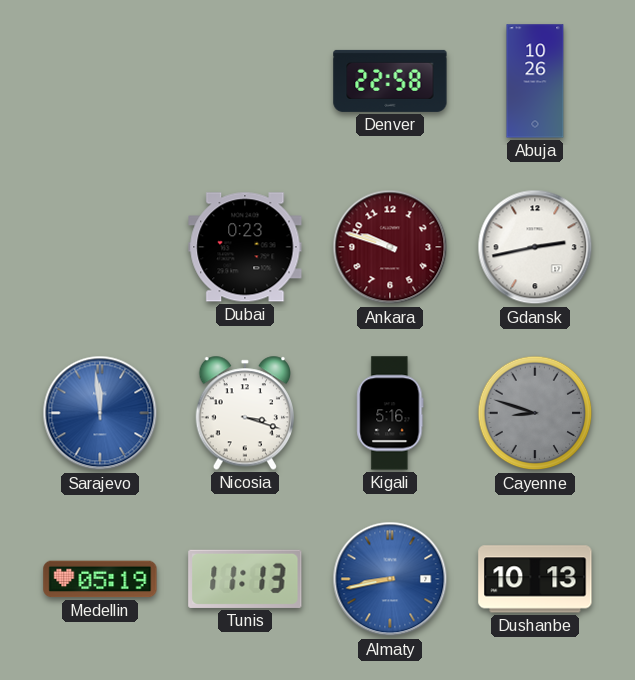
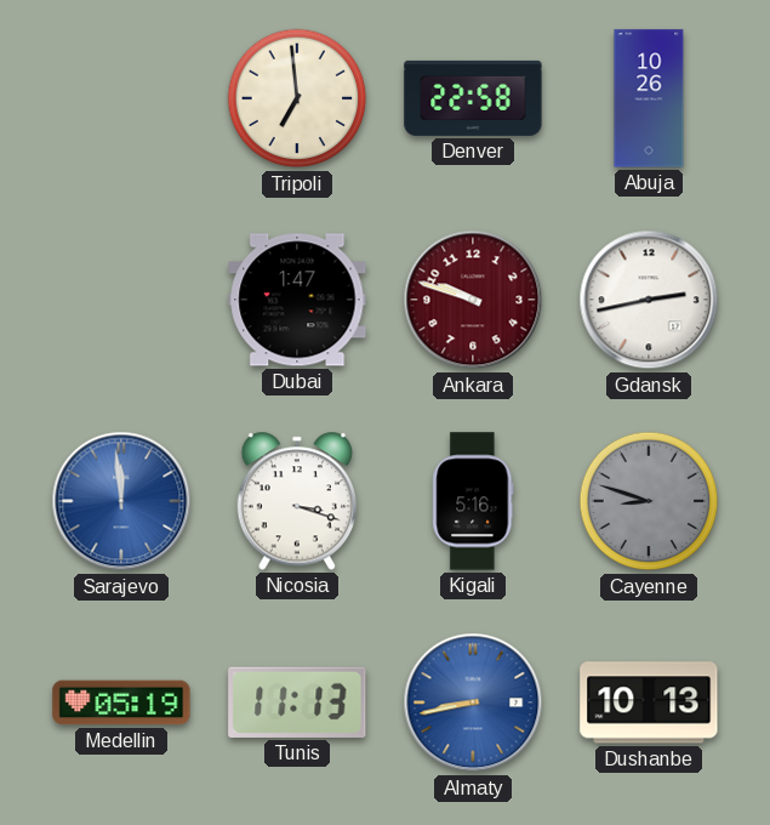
Tripoli: none -> 6:59 (297, 98)
Dubai: 0:23 -> 1:47 (297, 300)
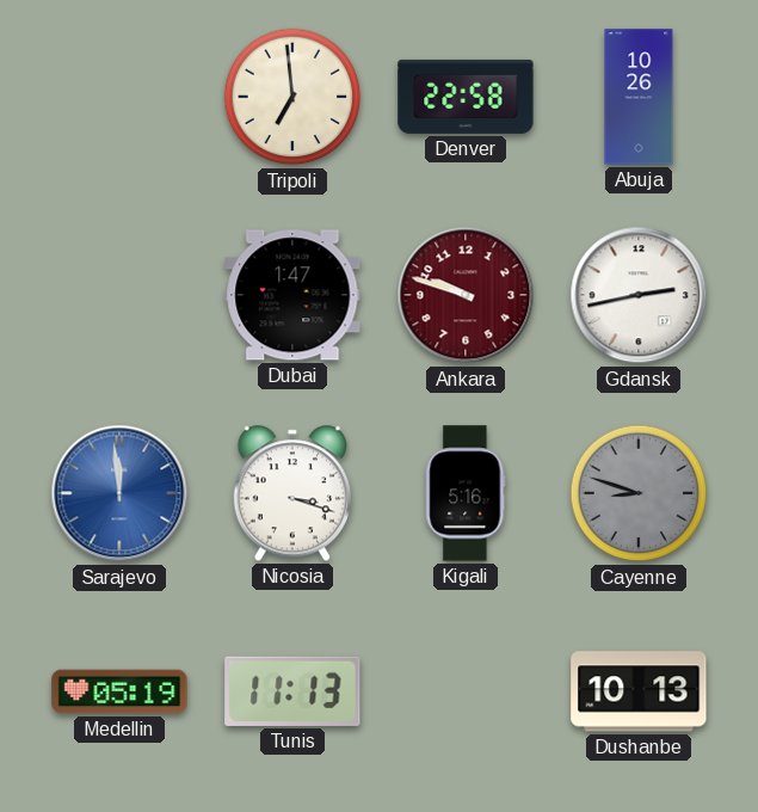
Almaty: 8:43 -> none (473, 702)
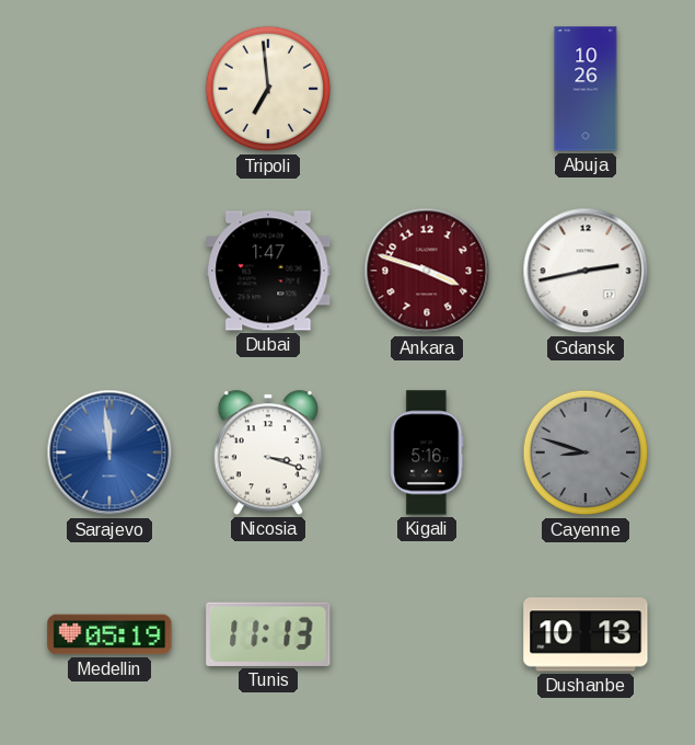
Denver: 22:58 -> none (466, 97)
Ankara: 9:48 -> 3:48 (427, 271)
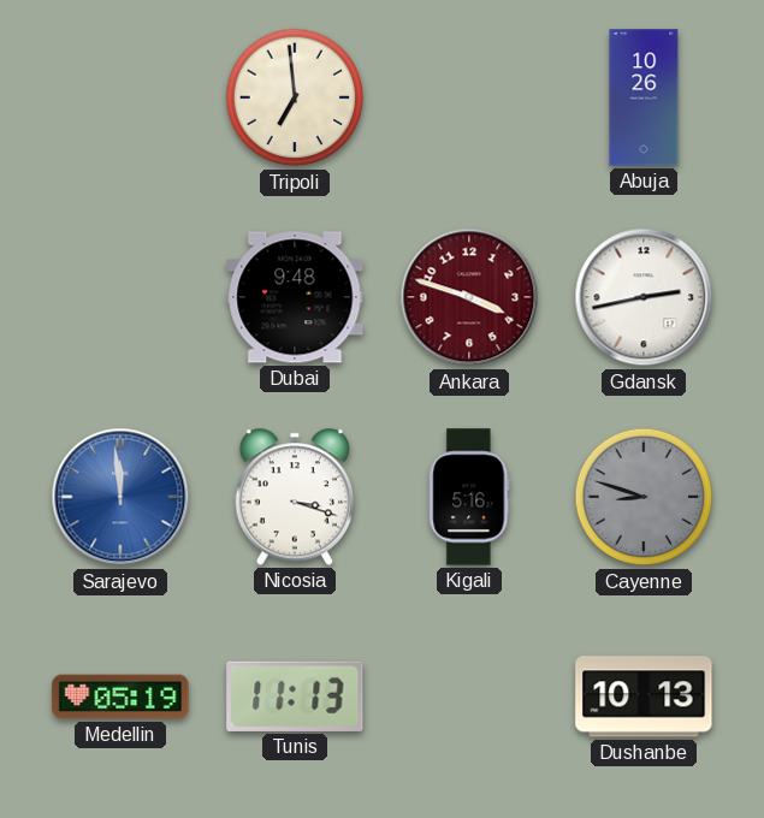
Dubai: 1:47 -> 9:48 (295, 297)
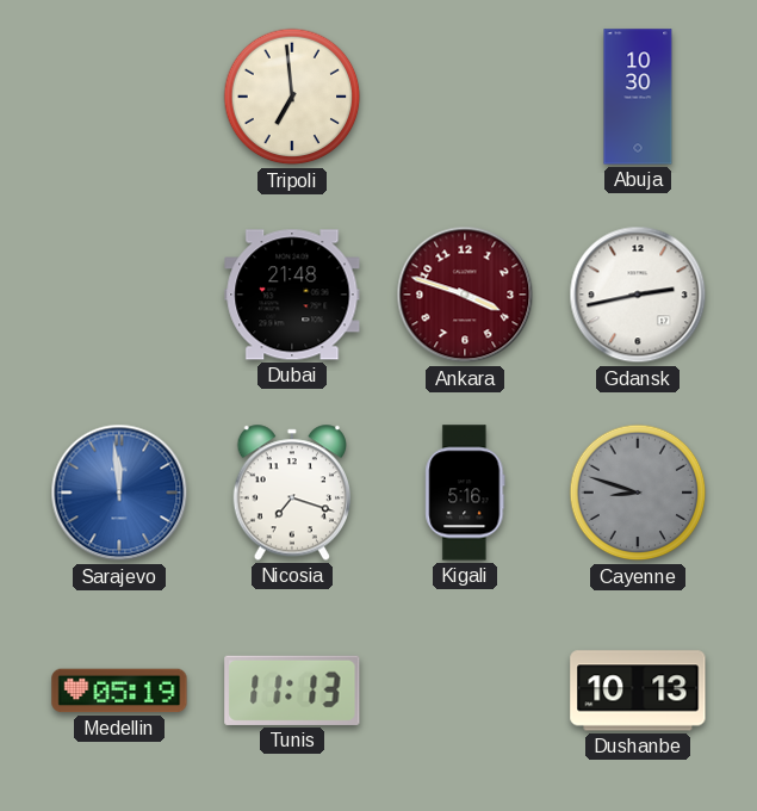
Abuja: 10:26 -> 10:30 (638, 97)
Dubai: 9:48 -> 21:48 (292, 295)
Nicosia: 3:18 -> 7:18 (291, 493)
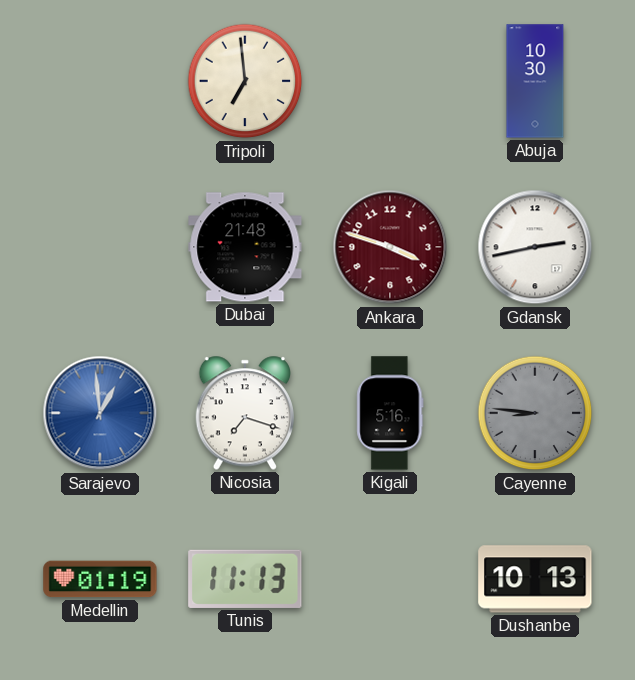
Sarajevo: 11:59 -> 12:59 (100, 413)
Cayenne: 8:48 -> 8:46 (535, 413)
Medellin: 05:19 -> 01:19 (100, 579)
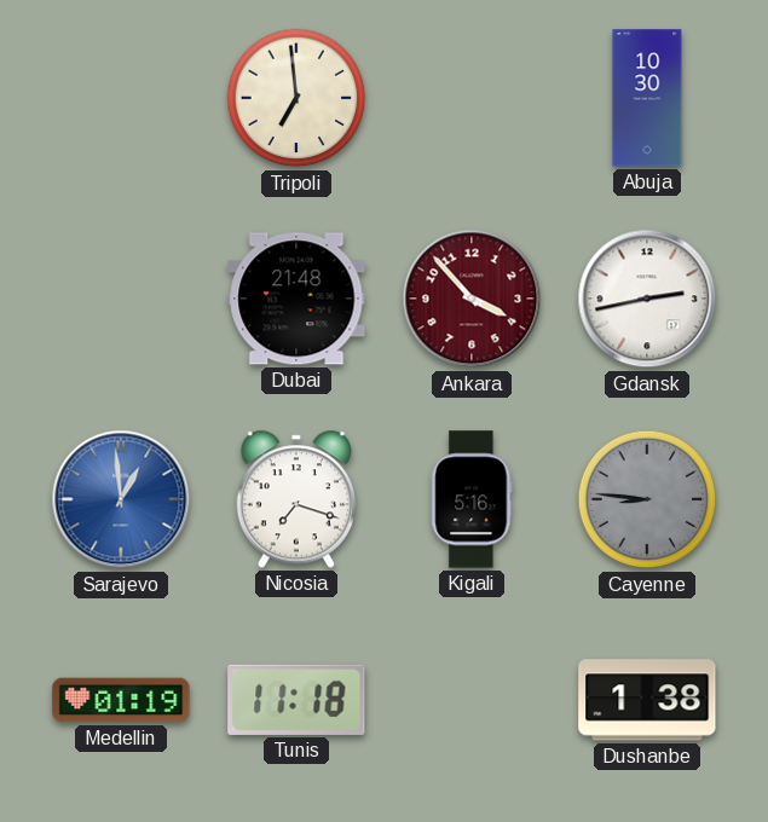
Ankara: 3:48 -> 3:53 (472, 299)
Tunis: 11:13 -> 11:18 (296, 700)
Dushanbe: 10:13 -> 1:38 (647, 700)
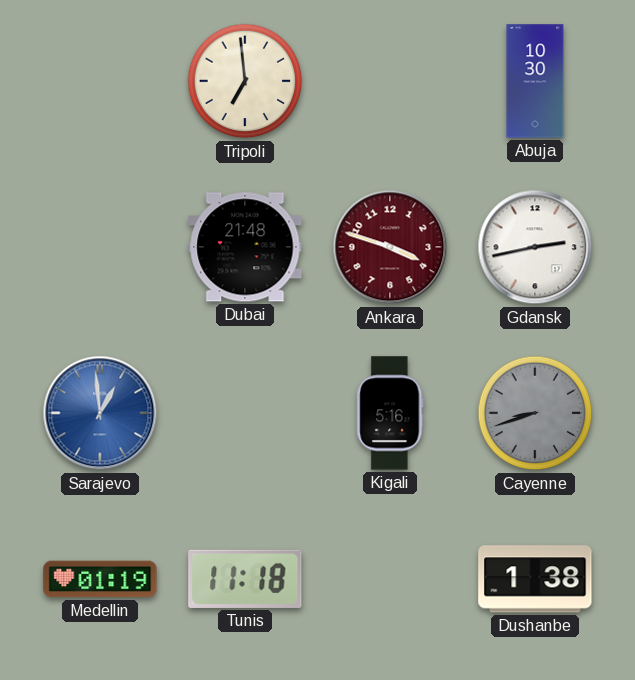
Ankara: 3:53 -> 3:48 (390, 247)
Nicosia: 7:18 -> none (295, 499)
Cayenne: 8:46 -> 8:42 (535, 413)
